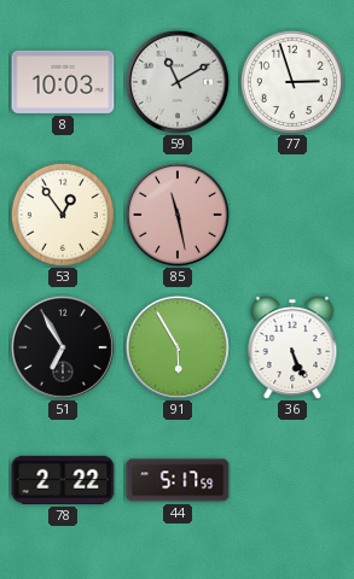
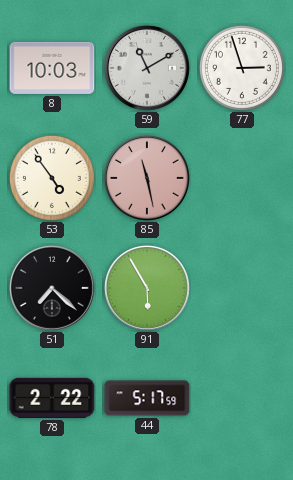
53: 12:54 -> 4:54 (52, 178)
51: 6:55 -> 7:22 (52, 288)
36: 5:26 -> none (292, 347)
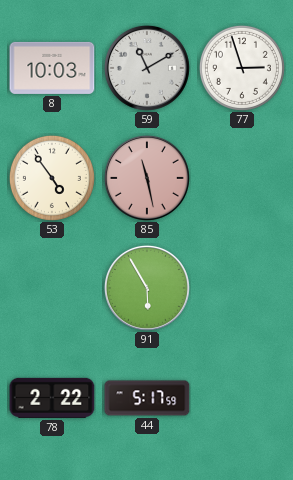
51: 7:22 -> none (52, 288)
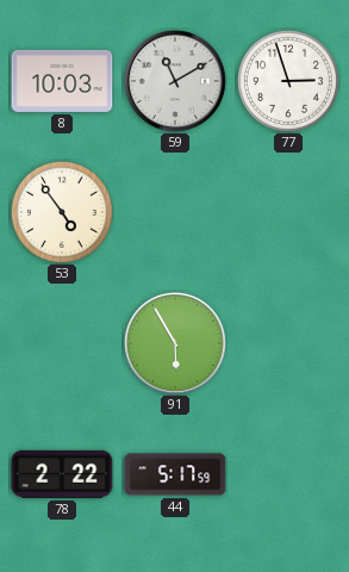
85: 11:28 -> none (147, 178)
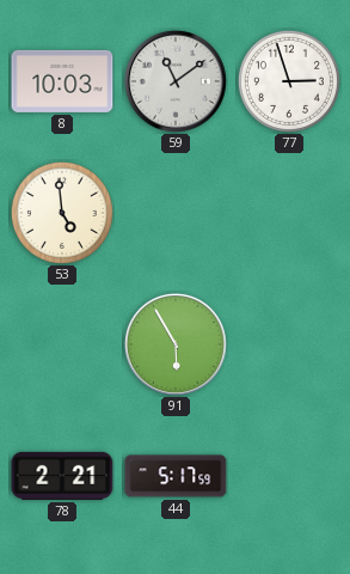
59: 11:10 -> 11:09 (176, 81)
53: 4:54 -> 4:59 (62, 213)
78: 2:22 -> 2:21 (62, 476)
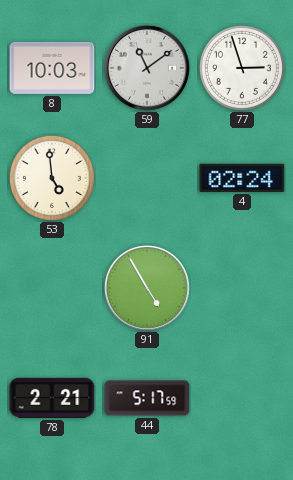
4: none -> 02:24 (242, 178)
91: 5:55 -> 4:55 (147, 288)
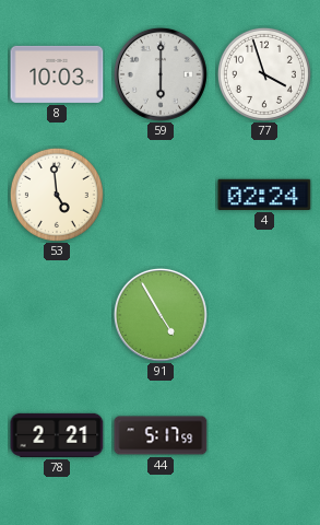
59: 11:09 -> 6:00 (161, 74)
77: 2:57 -> 3:57 (264, 74)
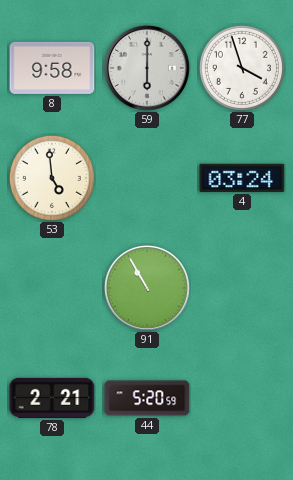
8: 10:03 -> 9:58 (52, 68)
4: 02:24 -> 03:24 (242, 178)
91: 4:55 -> 10:55 (147, 288)
44: 5:17 -> 5:20 (147, 398)
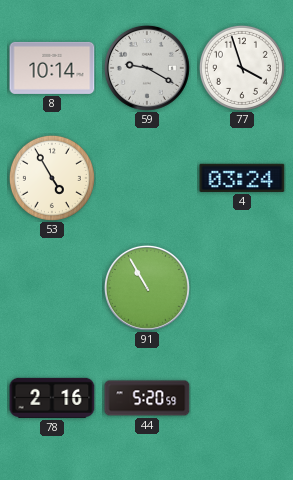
8: 9:58 -> 10:14 (52, 68)
59: 6:00 -> 9:20 (147, 68)
53: 4:59 -> 4:55 (52, 178)
78: 2:21 -> 2:16 (52, 398)
